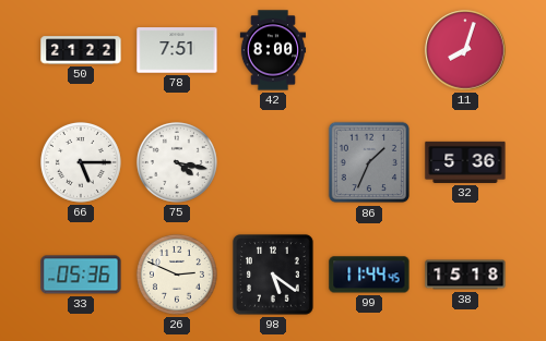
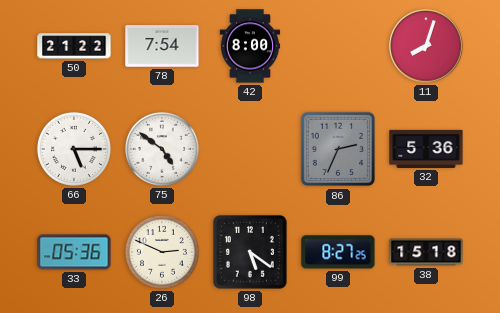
78: 7:51 -> 7:54 (162, 46)
75: 4:17 -> 4:51 (162, 149)
86: 1:34 -> 2:34 (338, 149)
99: 11:44 -> 8:27 (338, 252)
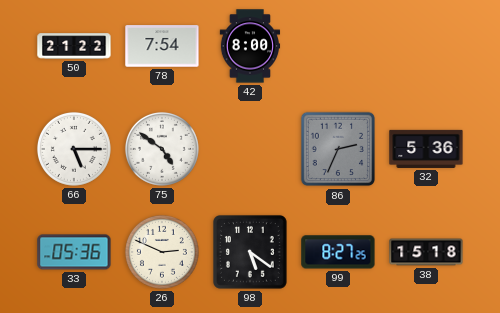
11: 8:03 -> none (426, 46)
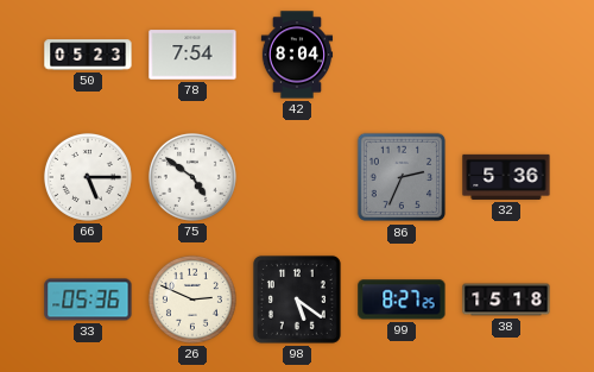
50: 21:22 -> 05:23 (88, 55)
42: 8:00 -> 8:04 (297, 55)
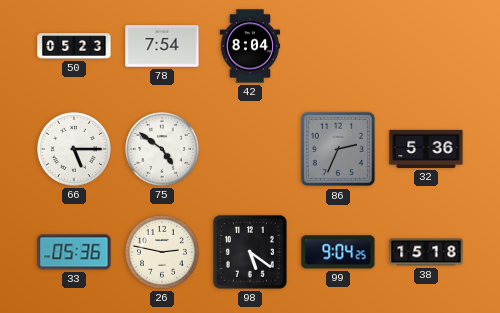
26: 2:49 -> 2:47 (162, 252)
99: 8:27 -> 9:04 (338, 252)
